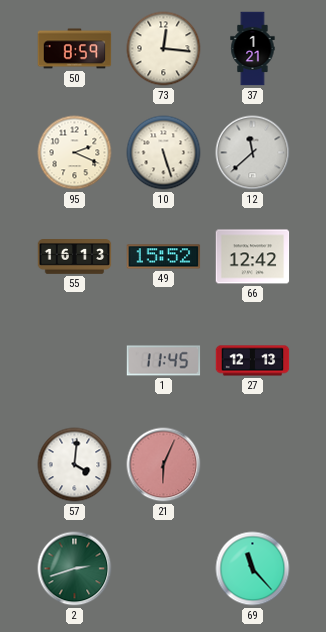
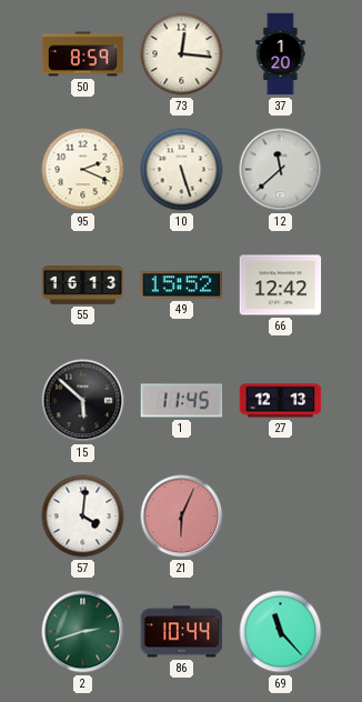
37: 1:21 -> 1:20 (281, 54)
15: none -> 5:52 (83, 401)
86: none -> 10:44 (182, 632)
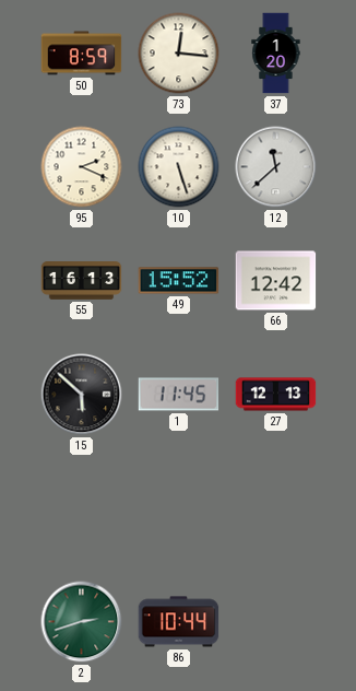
57: 4:01 -> none (83, 517)
21: 6:04 -> none (182, 517)
69: 11:23 -> none (281, 632)
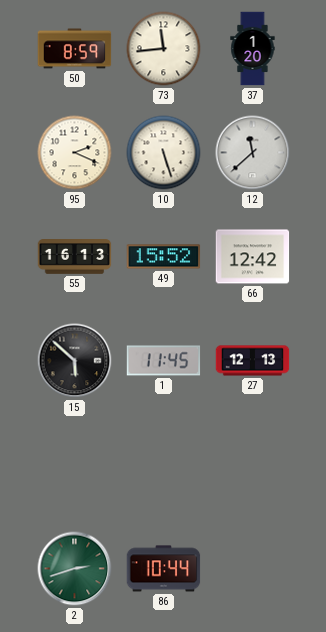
73: 12:16 -> 11:44 (164, 49)
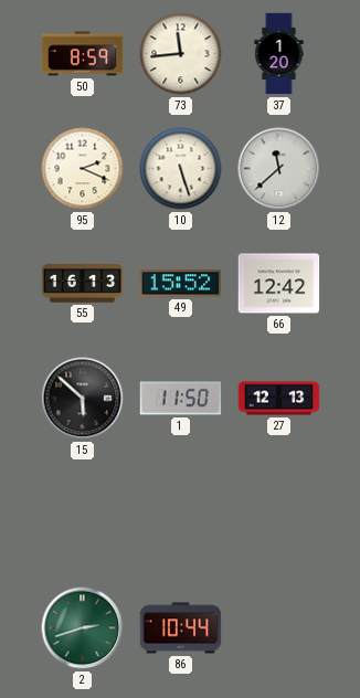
1: 11:45 -> 11:50 (181, 399)
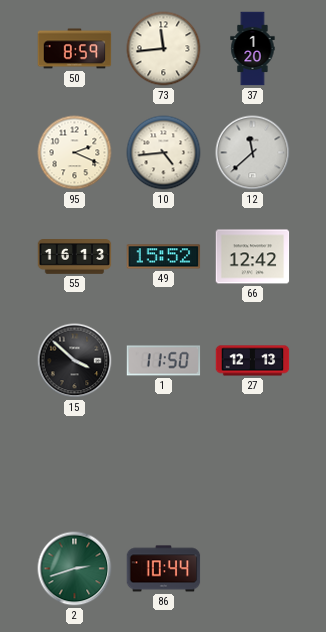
10: 5:27 -> 4:44 (164, 153)
15: 5:52 -> 3:52 (75, 361)
